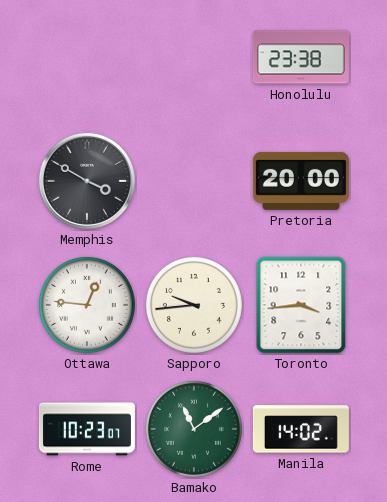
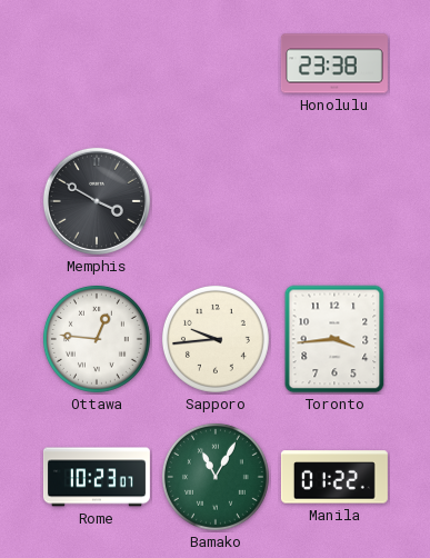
Pretoria: 20:00 -> none (301, 181)
Bamako: 11:09 -> 11:05 (216, 477)
Manila: 14:02 -> 01:22 (334, 477)
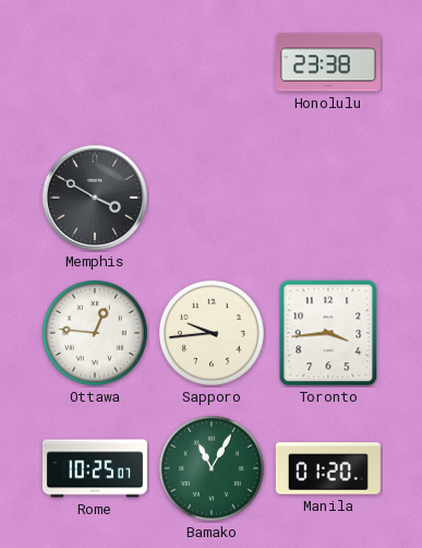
Rome: 10:23 -> 10:25 (95, 468)
Manila: 01:22 -> 01:20 (328, 468)
